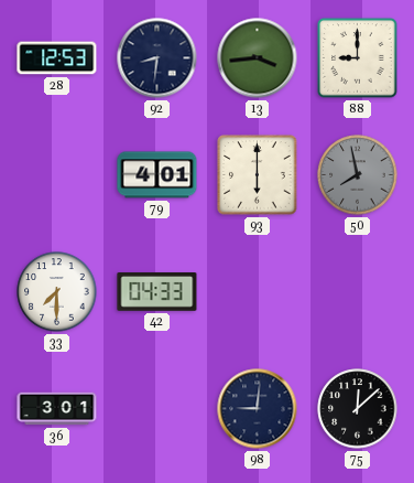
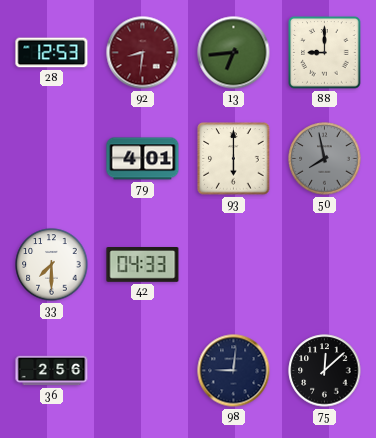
92 dial: navy -> burgundy (143, 53)
13: 3:44 -> 6:44 (234, 53)
36: 3:01 -> 2:56 (52, 371)
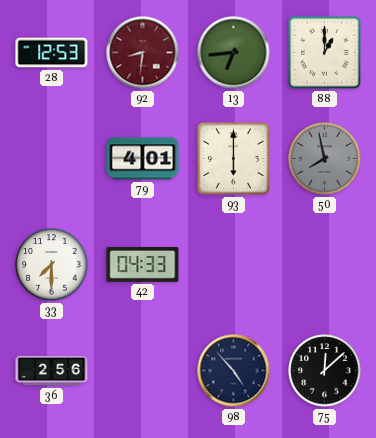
88: 9:00 -> 1:00 (325, 53)
98: 9:01 -> 4:53 (234, 371)
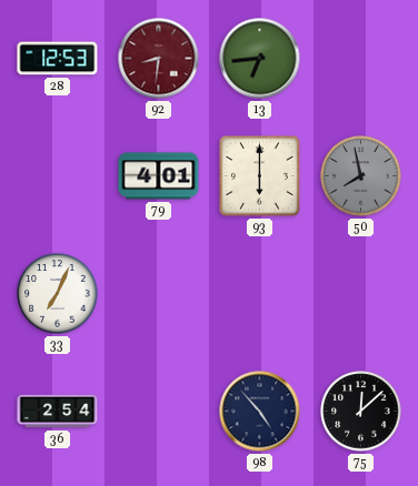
88: 1:00 -> none (325, 53)
33: 7:30 -> 7:04 (58, 294)
42: 04:33 -> none (143, 265)
36: 2:56 -> 2:54 (58, 412)
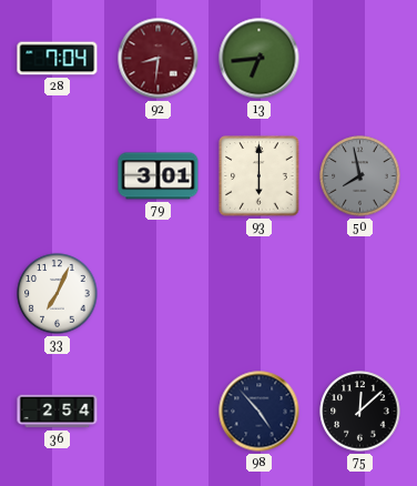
28: 12:53 -> 7:04 (58, 59)
79: 4:01 -> 3:01 (159, 176)
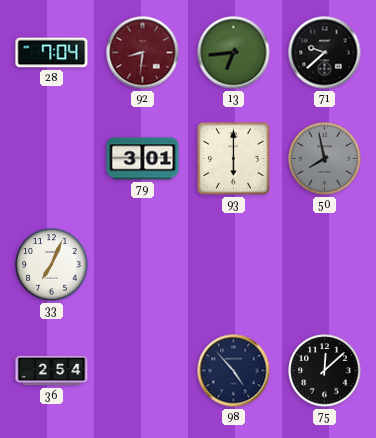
71: none -> 9:38 (325, 53)
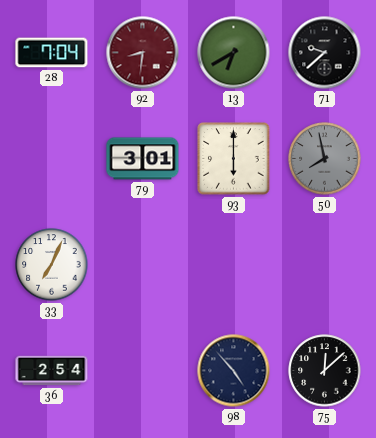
13: 6:44 -> 6:40 (234, 53)
